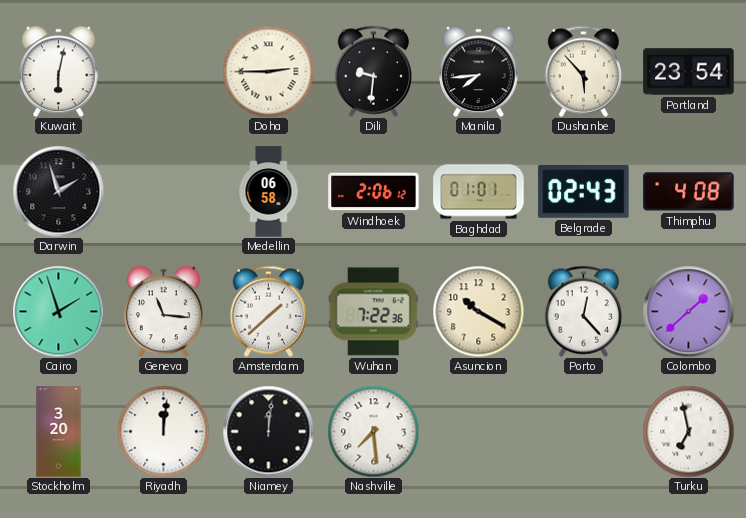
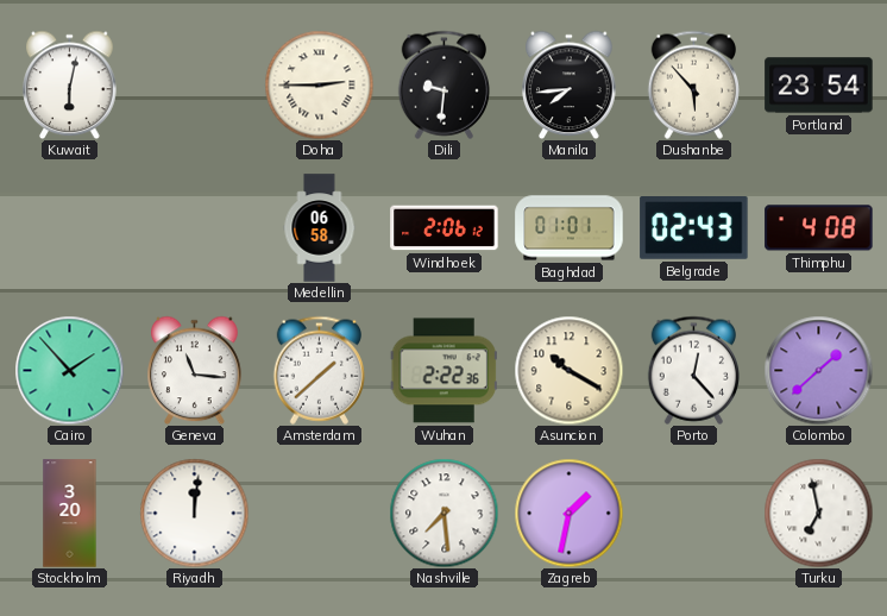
Darwin: 1:57 -> none (58, 191)
Cairo: 1:57 -> 1:53 (69, 370)
Wuhan: 7:22 -> 2:22 (443, 371)
Niamey: 12:01 -> none (268, 431)
Zagreb: none -> 1:32 (568, 513)
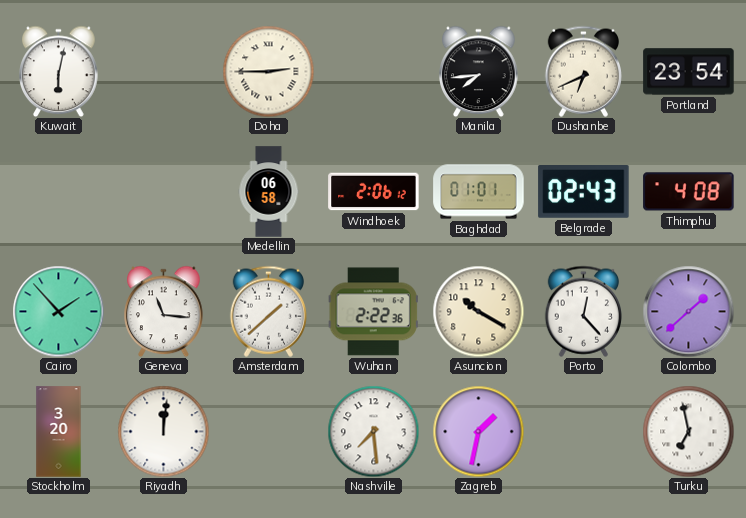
Dili: 9:31 -> none (443, 84)
Dushanbe: 5:53 -> 6:41 (583, 71)
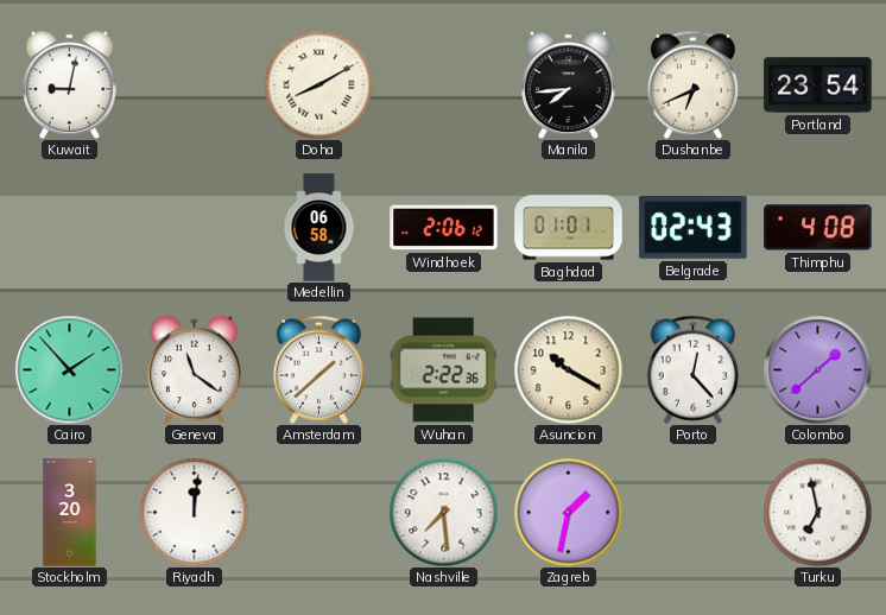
Kuwait: 6:02 -> 9:02 (70, 84)
Doha: 2:45 -> 8:10 (318, 84)
Geneva: 11:16 -> 11:21 (195, 369)
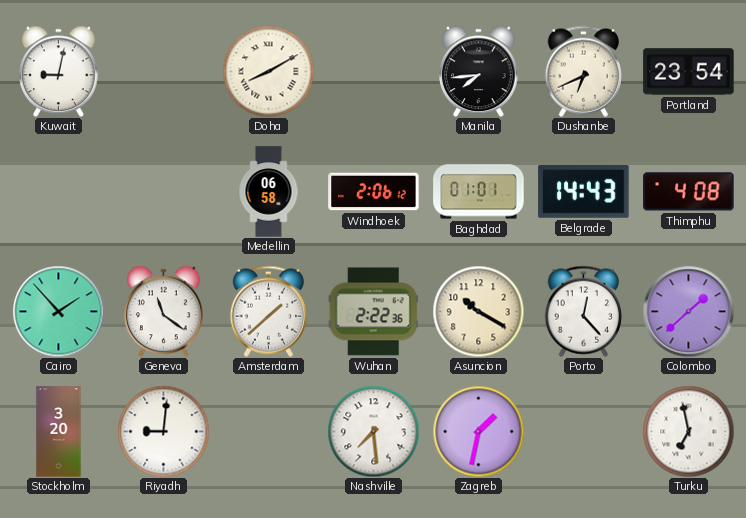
Belgrade: 02:43 -> 14:43 (584, 192)
Riyadh: 12:01 -> 9:01 (163, 431)
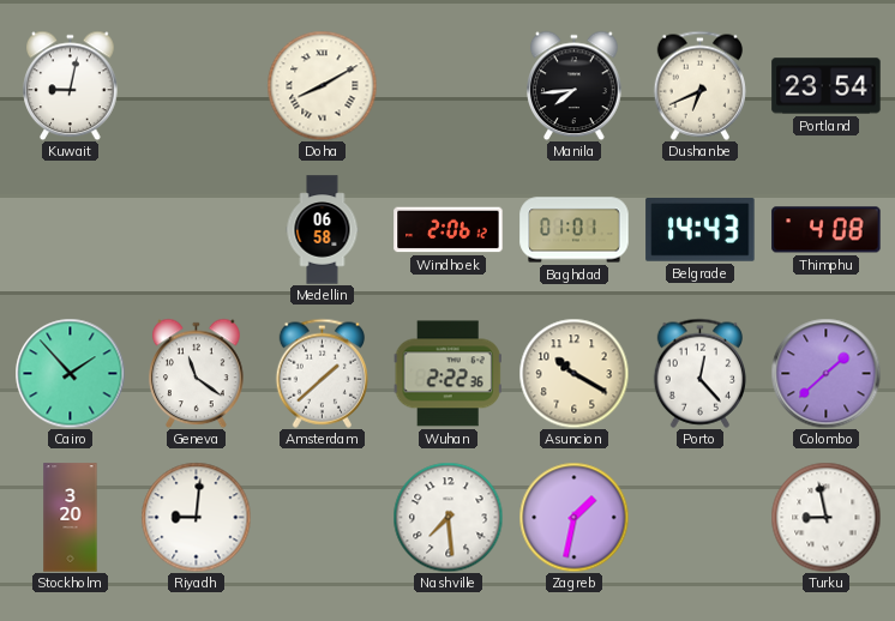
Turku: 6:58 -> 8:58 (825, 517)
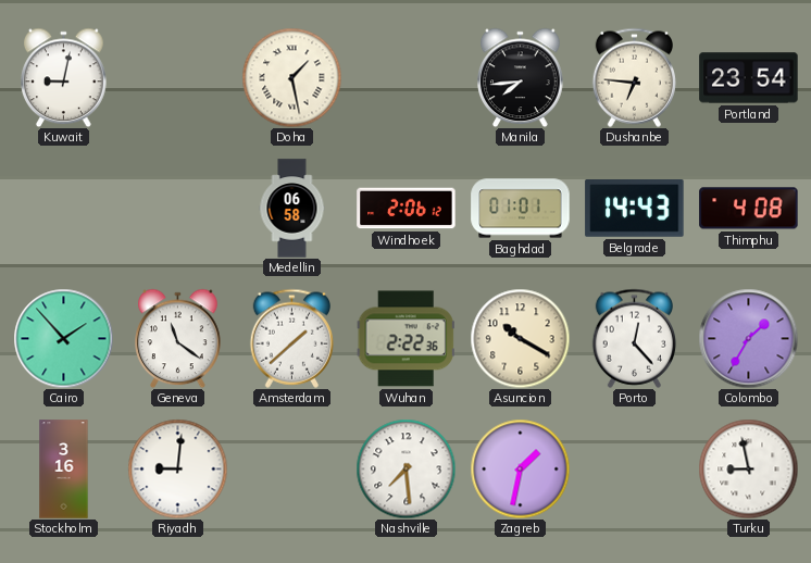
Doha: 8:10 -> 1:28 (291, 77)
Dushanbe: 6:41 -> 6:46 (634, 77)
Colombo: 1:38 -> 1:35 (748, 338)
Stockholm: 3:20 -> 3:16 (64, 470)
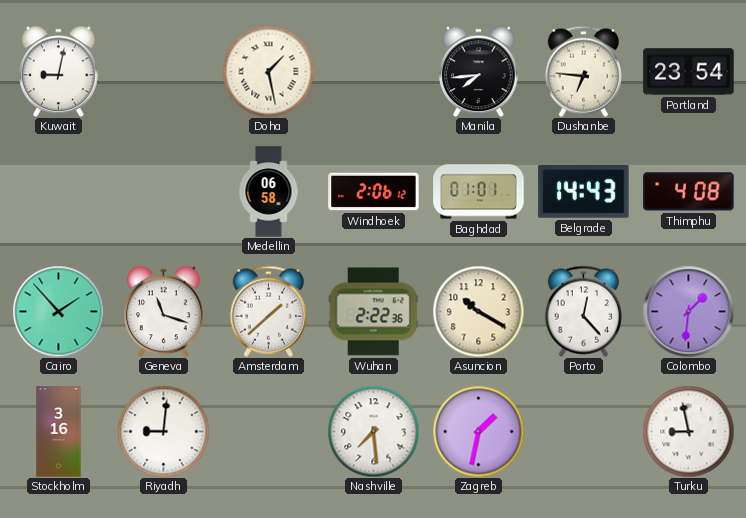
Geneva: 11:21 -> 11:18 (164, 311)
Colombo: 1:35 -> 1:31 (688, 311)
